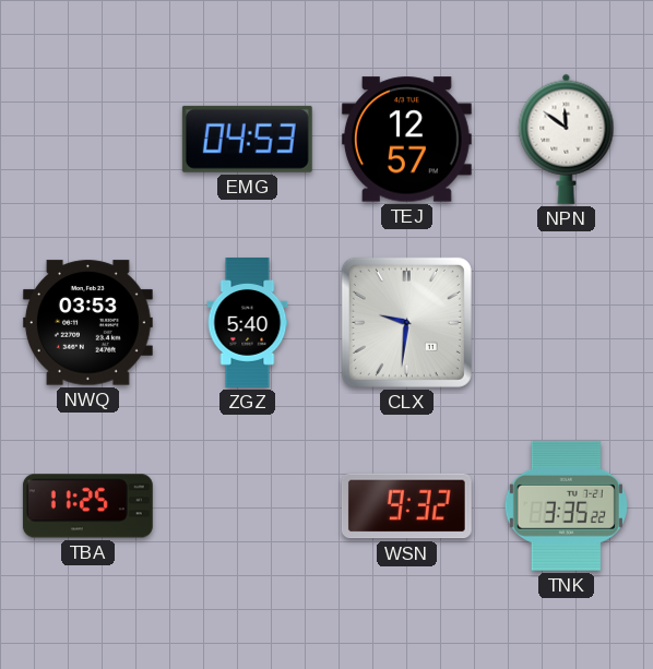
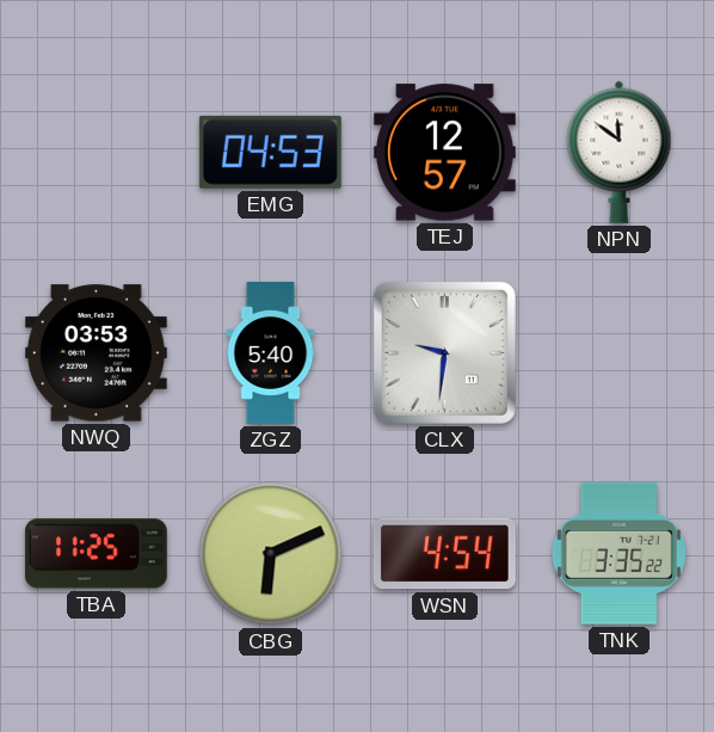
CBG: none -> 6:11 (271, 554)
WSN: 9:32 -> 4:54 (444, 554)
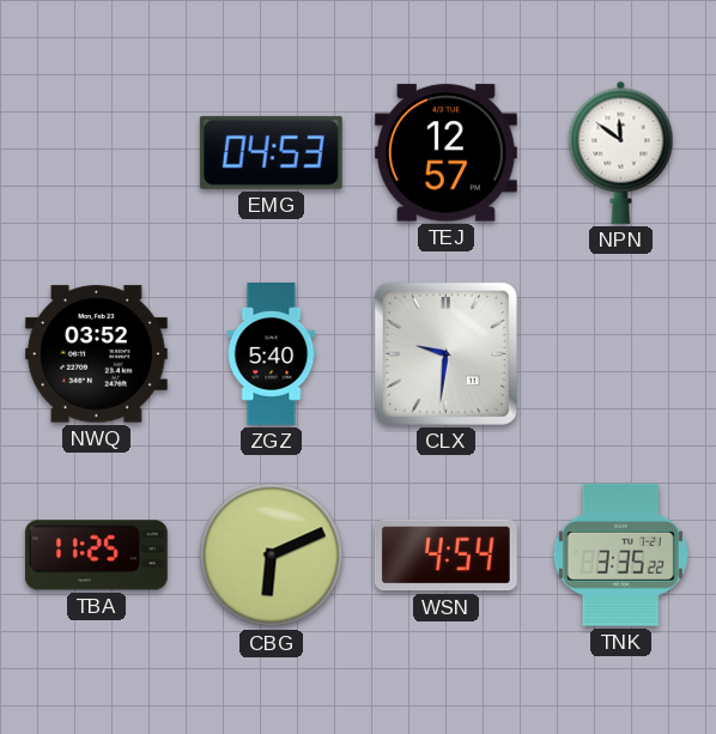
NWQ: 03:53 -> 03:52 (96, 354)
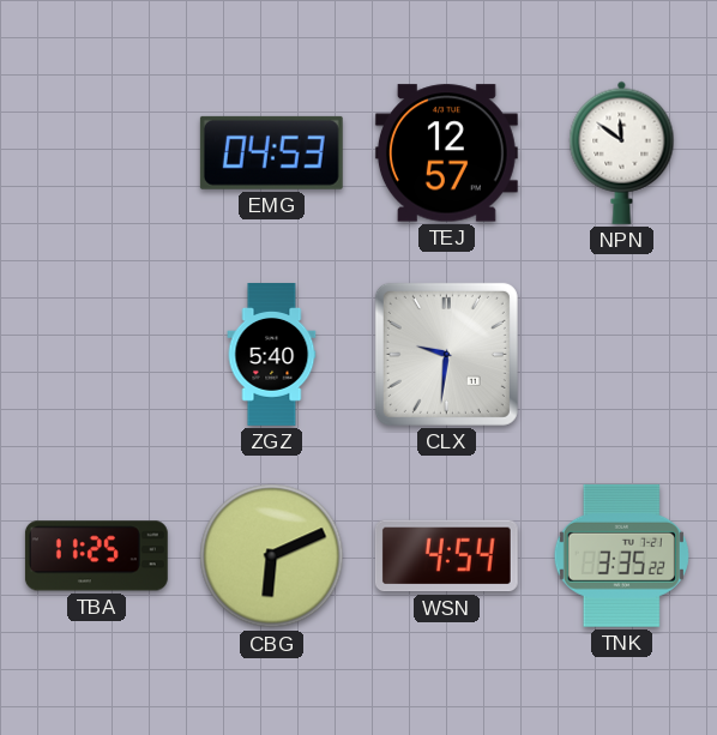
NWQ: 03:52 -> none (96, 354)
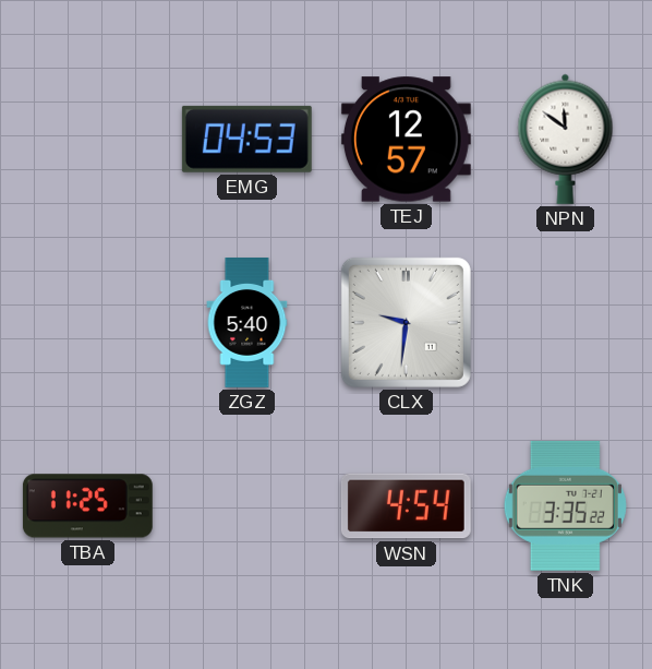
CBG: 6:11 -> none (272, 556)
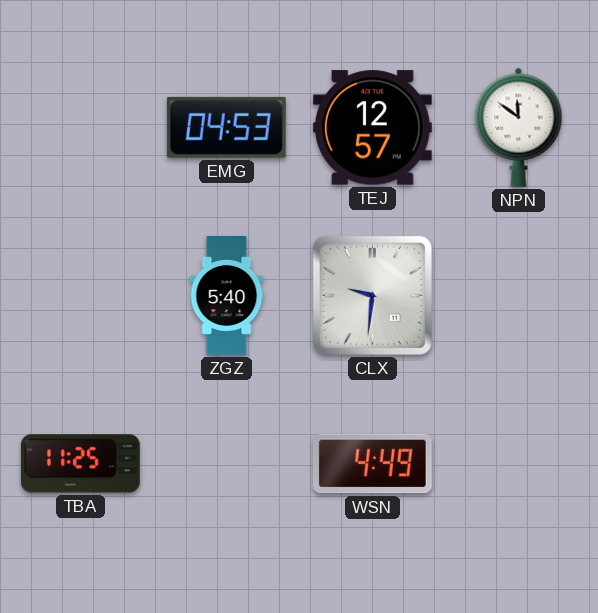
WSN: 4:54 -> 4:49 (372, 464)
TNK: 3:35 -> none (565, 505)
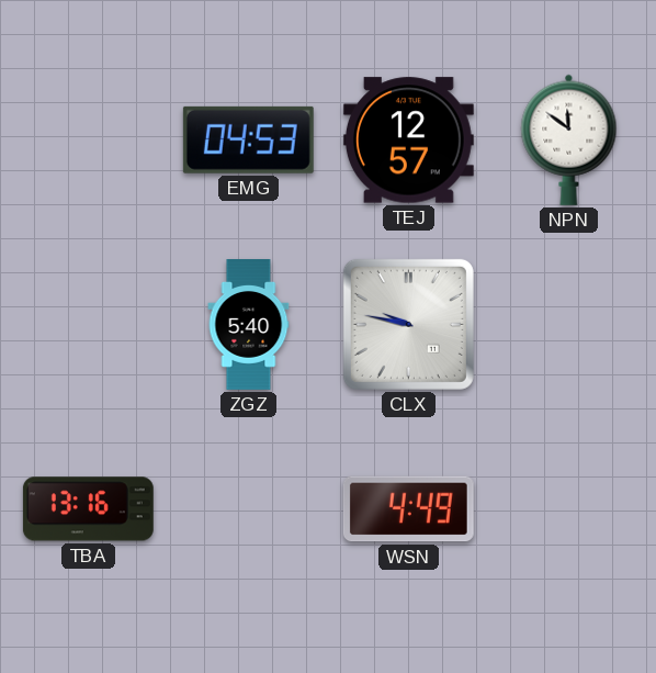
CLX: 9:31 -> 9:47 (408, 324)
TBA: 11:25 -> 13:16 (88, 509)
